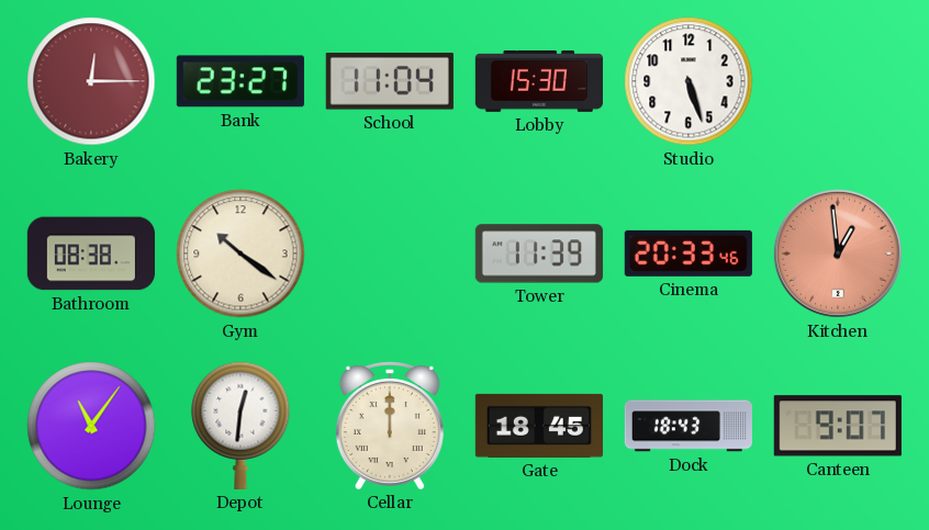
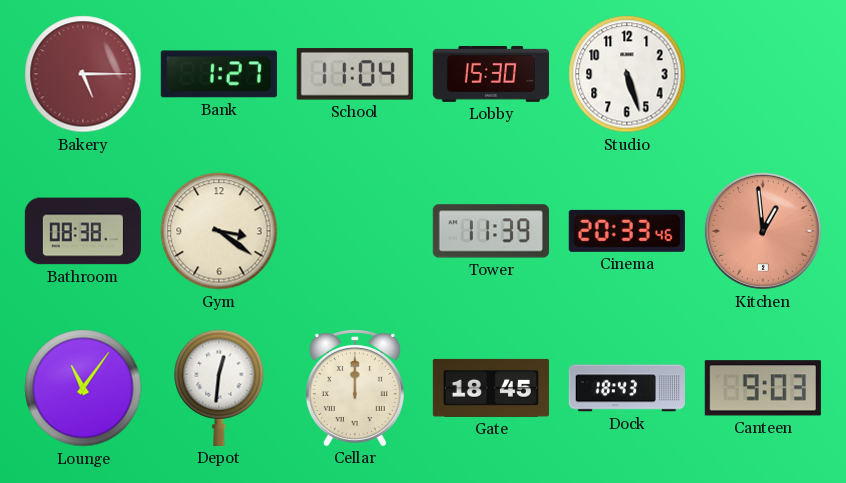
Bakery: 12:15 -> 5:15 (83, 74)
Bank: 23:27 -> 1:27 (219, 74)
Gym: 10:21 -> 3:21 (219, 231)
Canteen: 9:07 -> 9:03 (763, 388)
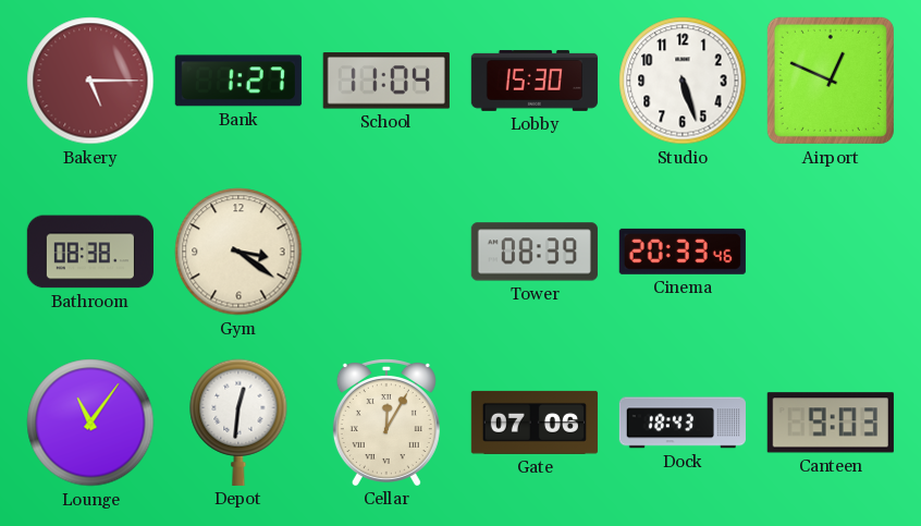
Airport: none -> 12:49 (831, 81)
Tower: 11:39 -> 08:39 (535, 252)
Kitchen: 12:59 -> none (763, 231)
Cellar: 12:00 -> 12:05 (386, 423)
Gate: 18:45 -> 07:06 (535, 423)
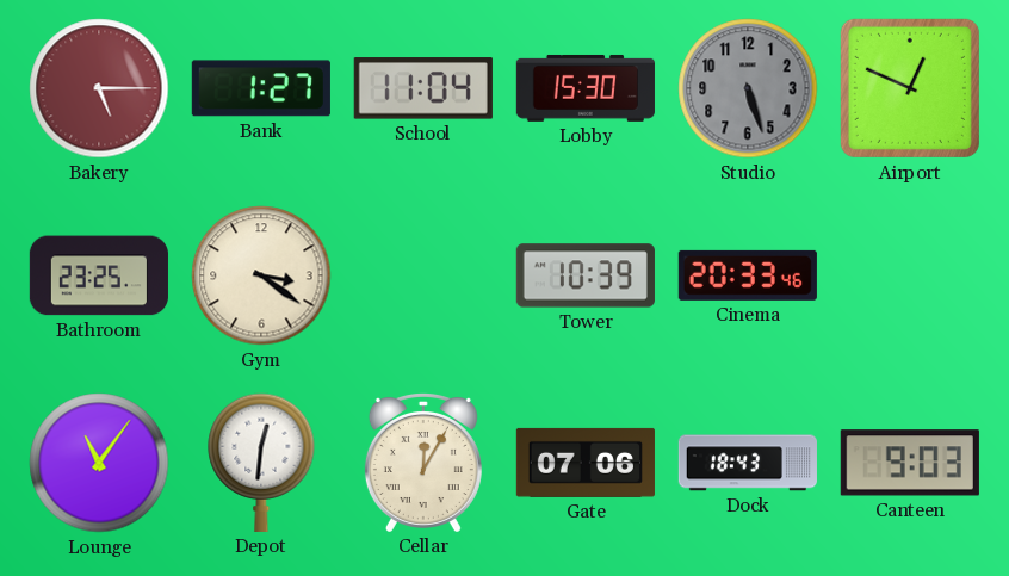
Studio dial: white -> grey (748, 88)
Bathroom: 08:38 -> 23:25 (99, 275)
Tower: 08:39 -> 10:39 (586, 275)
